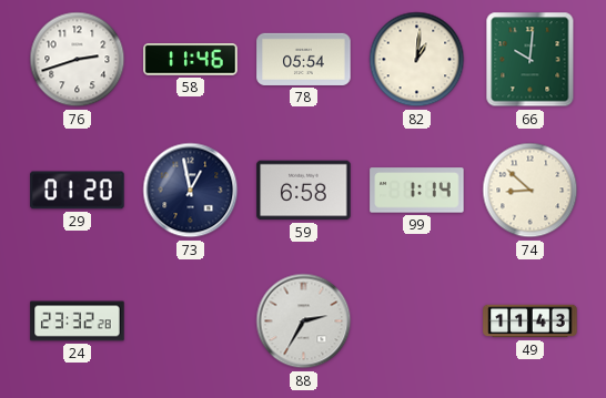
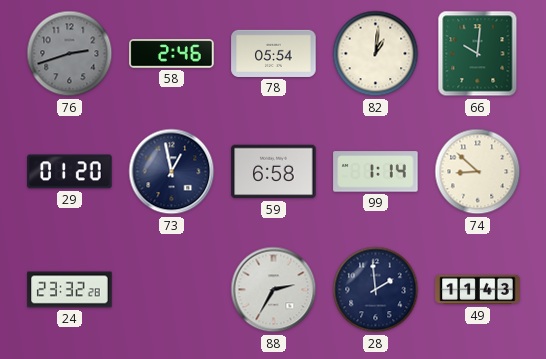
76 dial: white -> grey (70, 54)
58: 11:46 -> 2:46 (172, 54)
28: none -> 1:59 (376, 290)
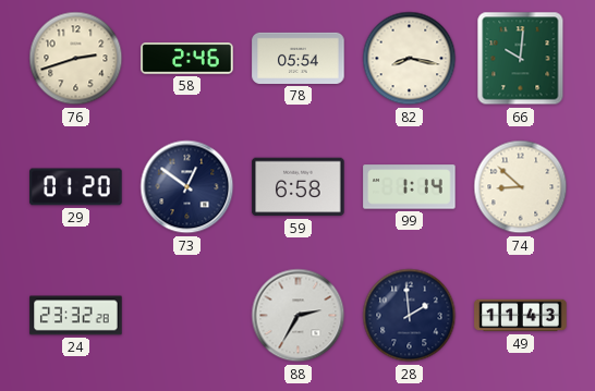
76 dial: grey -> cream (76, 59)
82: 1:01 -> 8:17 (410, 59)
73: 12:58 -> 12:51 (187, 187)
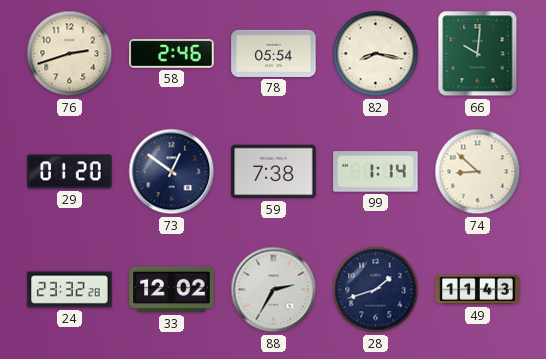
59: 6:58 -> 7:38 (274, 172)
33: none -> 12:02 (172, 290)
28: 1:59 -> 1:42 (376, 290)
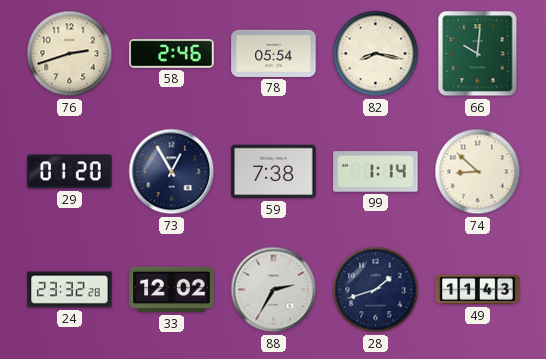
73: 12:51 -> 12:55 (172, 172)
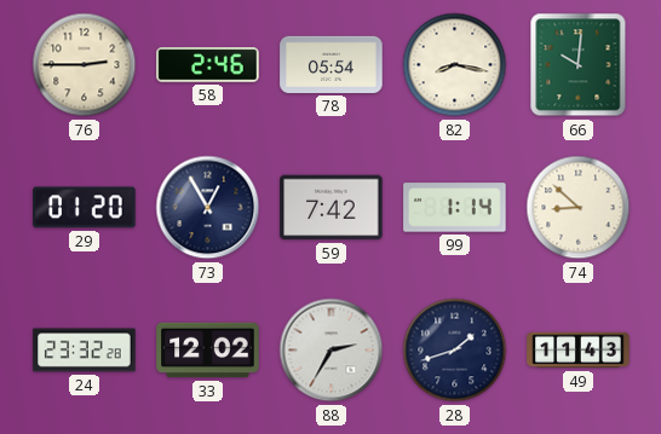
76: 2:42 -> 2:45 (85, 65)
59: 7:38 -> 7:42 (332, 208)
